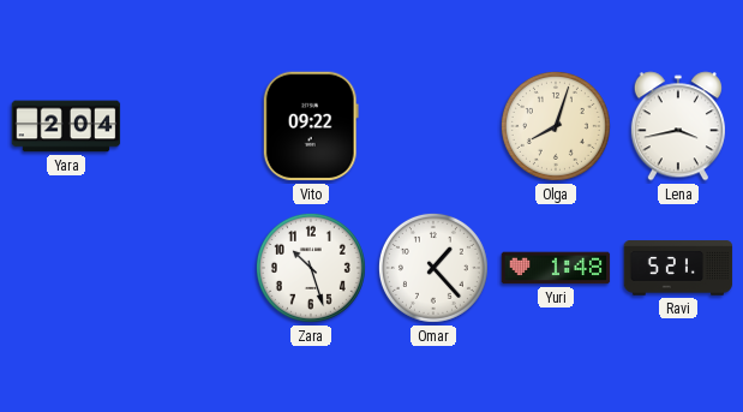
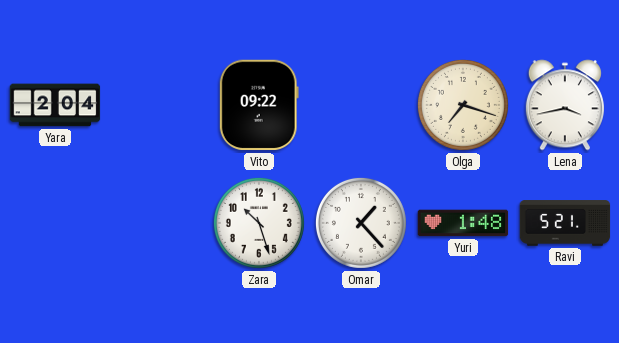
Olga: 8:03 -> 7:18 (463, 105)
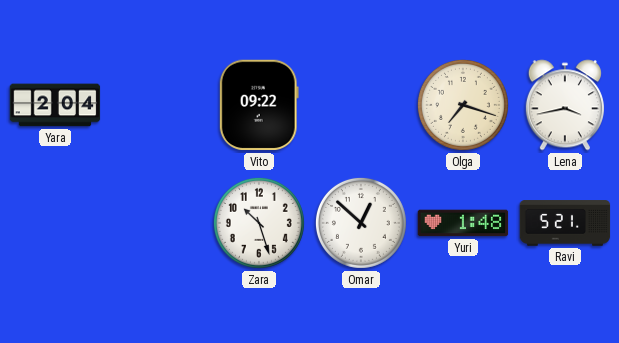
Omar: 1:23 -> 12:52 (361, 223)
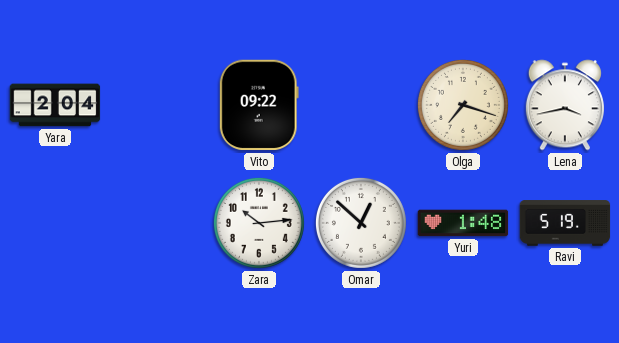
Zara: 10:27 -> 10:14 (259, 223)
Ravi: 5:21 -> 5:19 (565, 223)
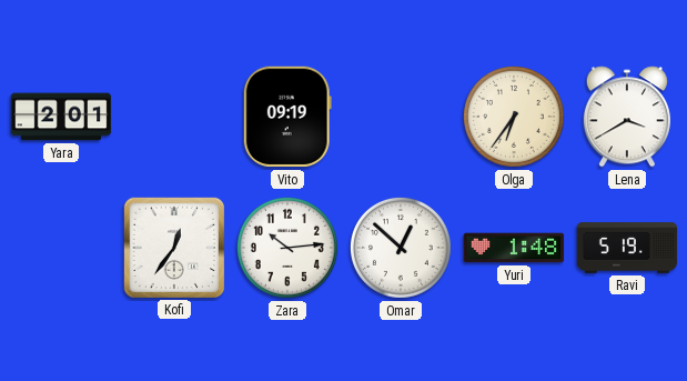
Yara: 2:04 -> 2:01 (61, 117)
Vito: 09:22 -> 09:19 (287, 117)
Olga: 7:18 -> 6:36 (514, 117)
Lena: 3:43 -> 3:40 (627, 117)
Kofi: none -> 12:36 (173, 247)
